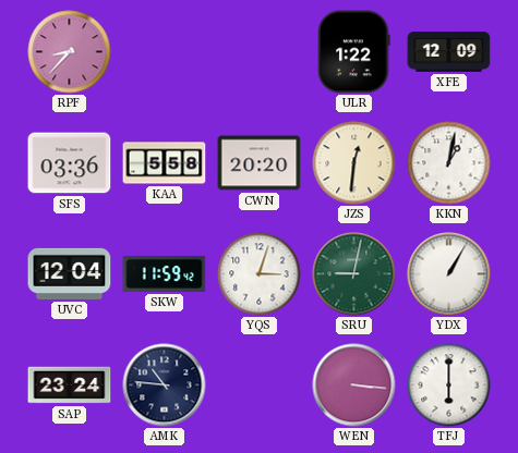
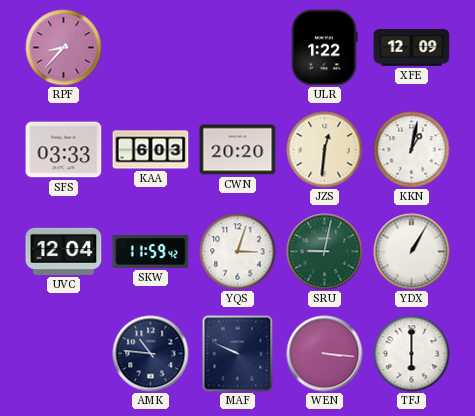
SFS: 03:36 -> 03:33 (64, 150)
KAA: 5:58 -> 6:03 (151, 150)
SAP: 23:24 -> none (70, 385)
MAF: none -> 9:49 (238, 354)
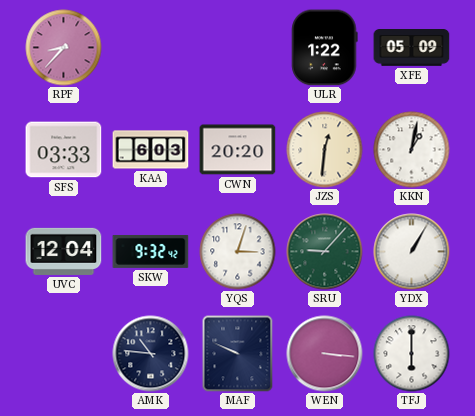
XFE: 12:09 -> 05:09 (412, 48)
SKW: 11:59 -> 9:32 (151, 251)
SRU: 9:02 -> 9:07 (325, 252)
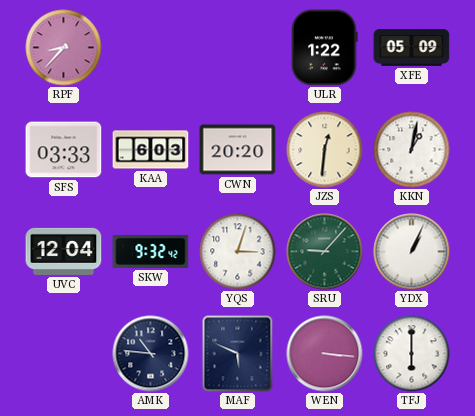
YDX: 1:05 -> 1:04 (412, 252)
MAF: 9:49 -> 5:49 (238, 354)
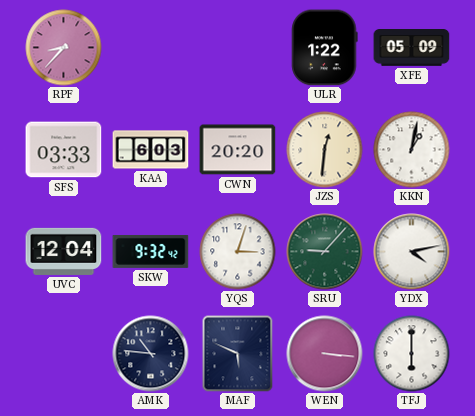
YDX: 1:04 -> 4:13 (412, 252)
